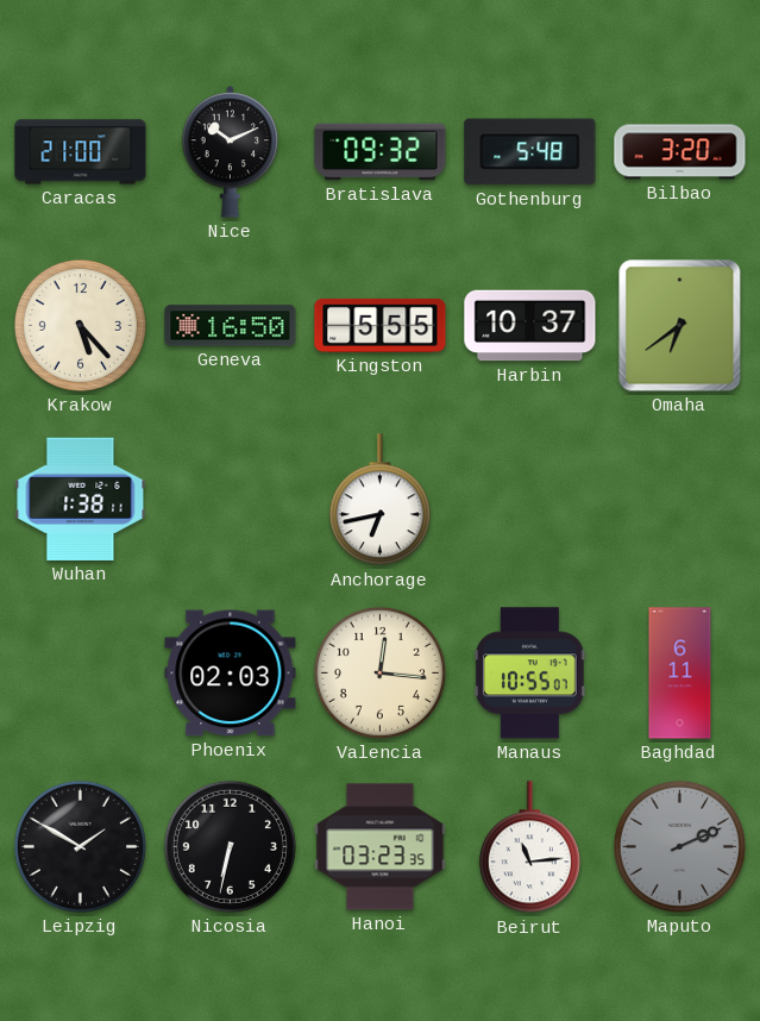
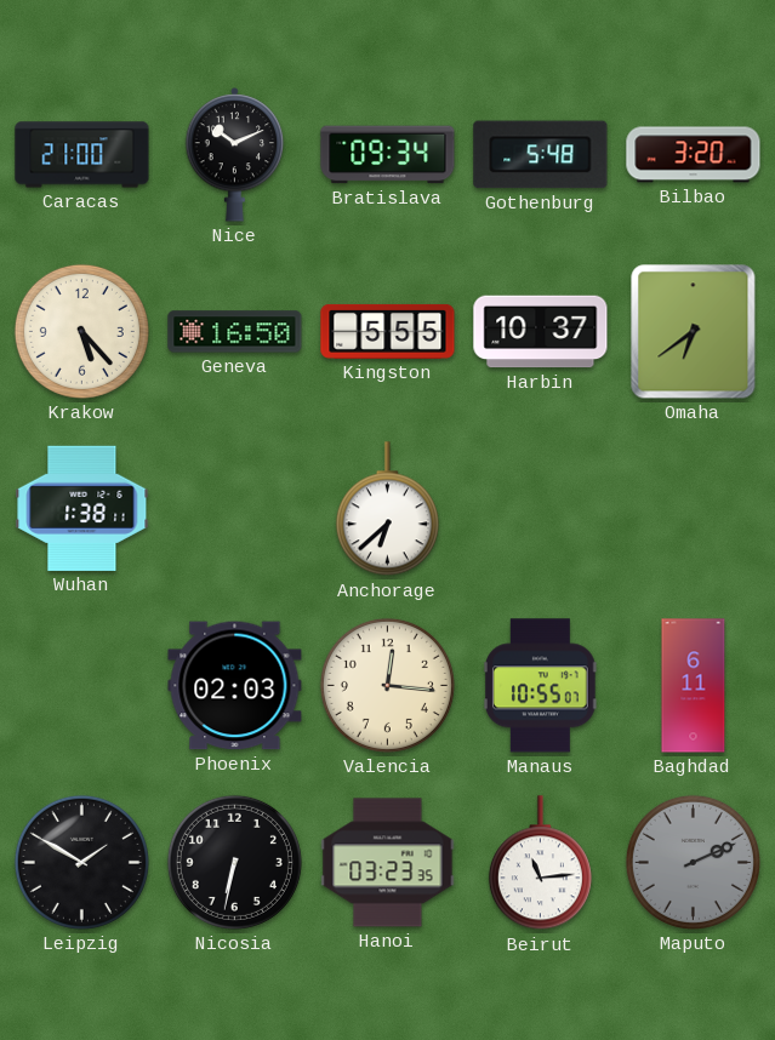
Bratislava: 09:32 -> 09:34 (388, 155)
Anchorage: 6:43 -> 6:38 (387, 509)
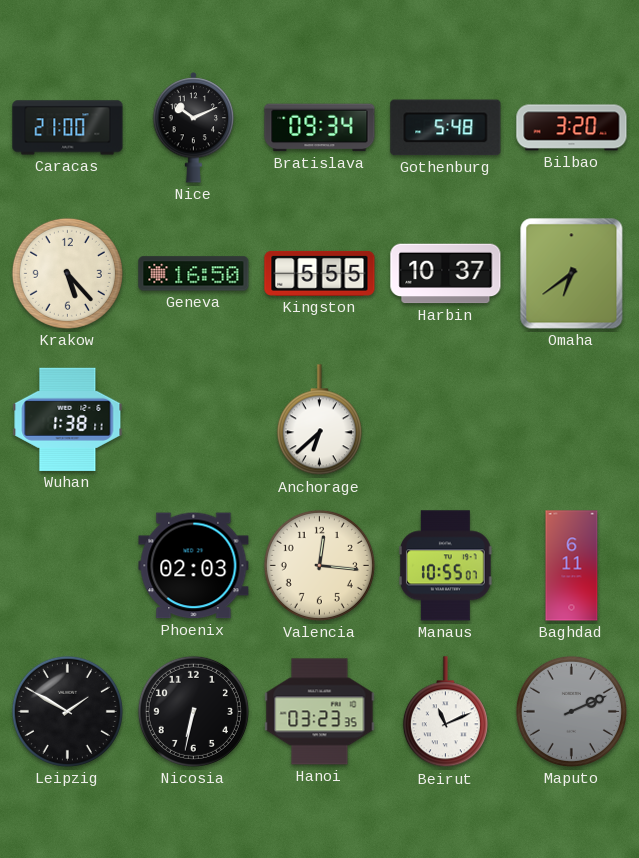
Beirut: 11:14 -> 11:11 (445, 712)
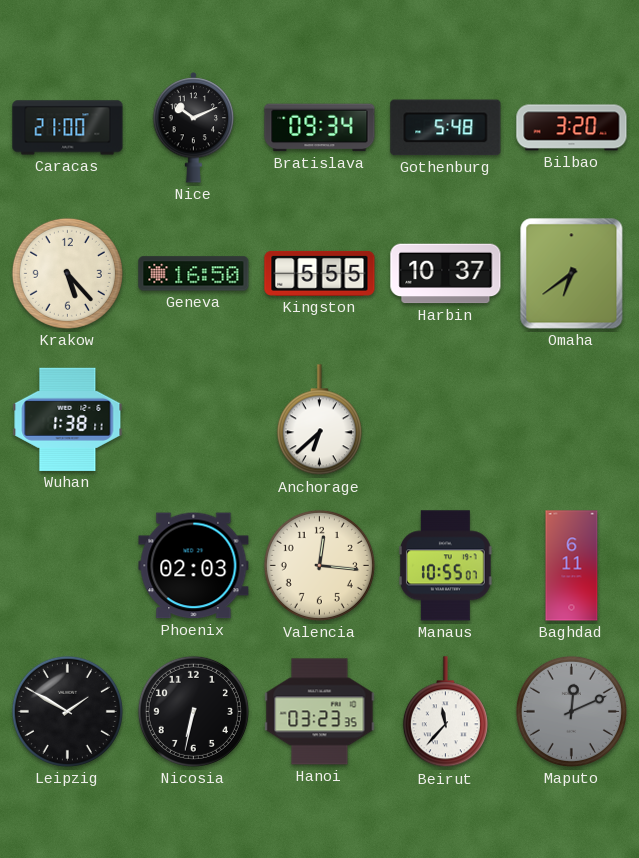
Beirut: 11:11 -> 11:37 (445, 712)
Maputo: 2:11 -> 12:11 (571, 711)
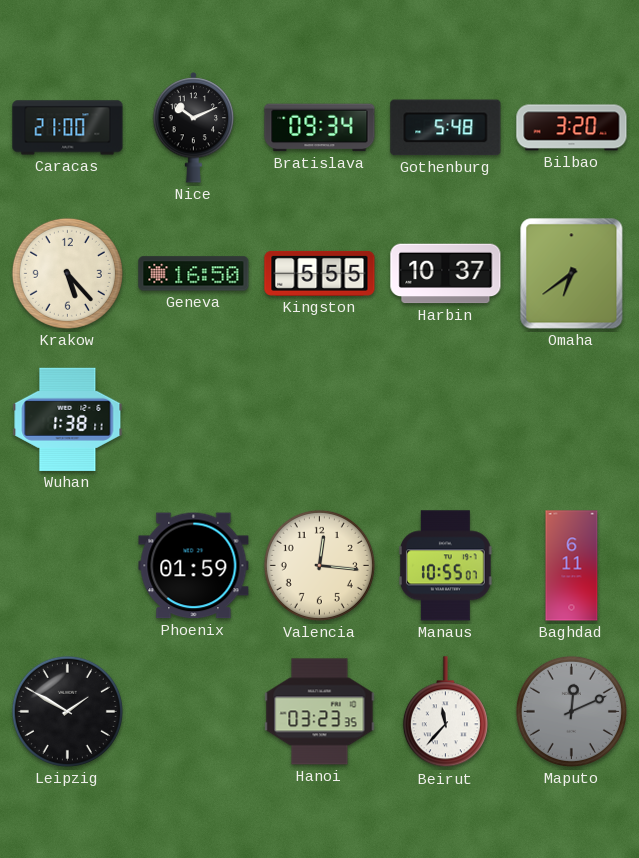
Anchorage: 6:38 -> none (319, 420)
Phoenix: 02:03 -> 01:59 (194, 566)
Nicosia: 6:32 -> none (193, 711)
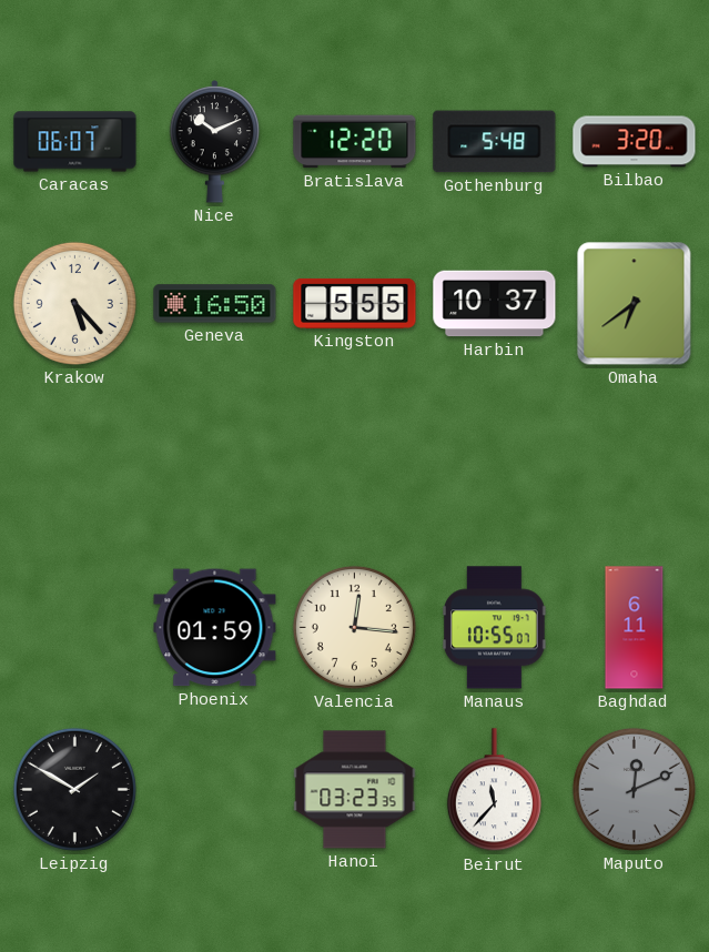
Caracas: 21:00 -> 06:07 (75, 142)
Bratislava: 09:34 -> 12:20 (355, 142)
Wuhan: 1:38 -> none (68, 419)
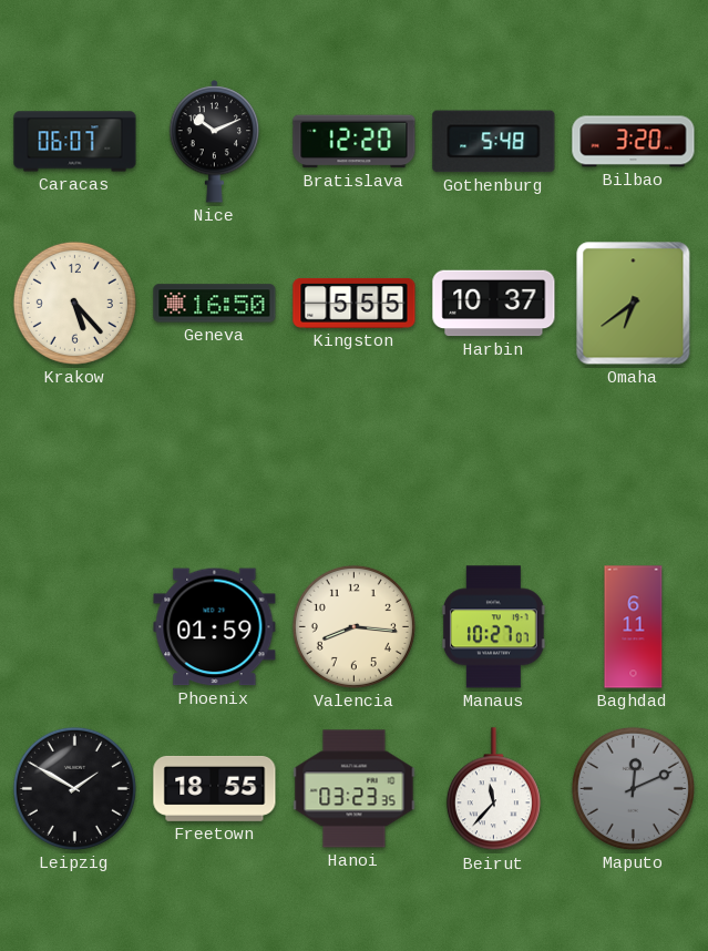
Valencia: 12:16 -> 8:16 (353, 626)
Manaus: 10:55 -> 10:27 (494, 627)
Freetown: none -> 18:55 (215, 788)
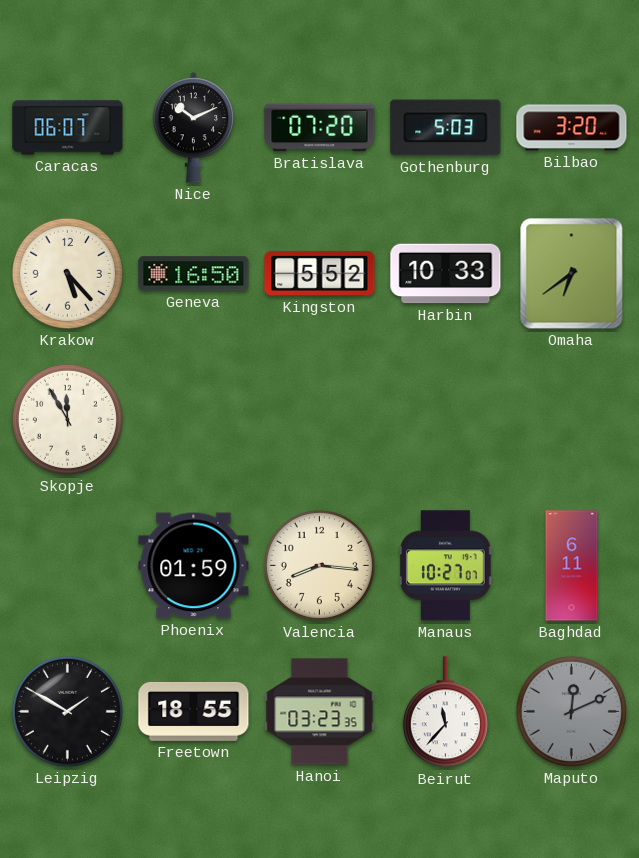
Bratislava: 12:20 -> 07:20 (320, 128)
Gothenburg: 5:48 -> 5:03 (446, 128)
Kingston: 5:55 -> 5:52 (320, 273)
Harbin: 10:37 -> 10:33 (446, 274)
Skopje: none -> 11:55 (67, 419)
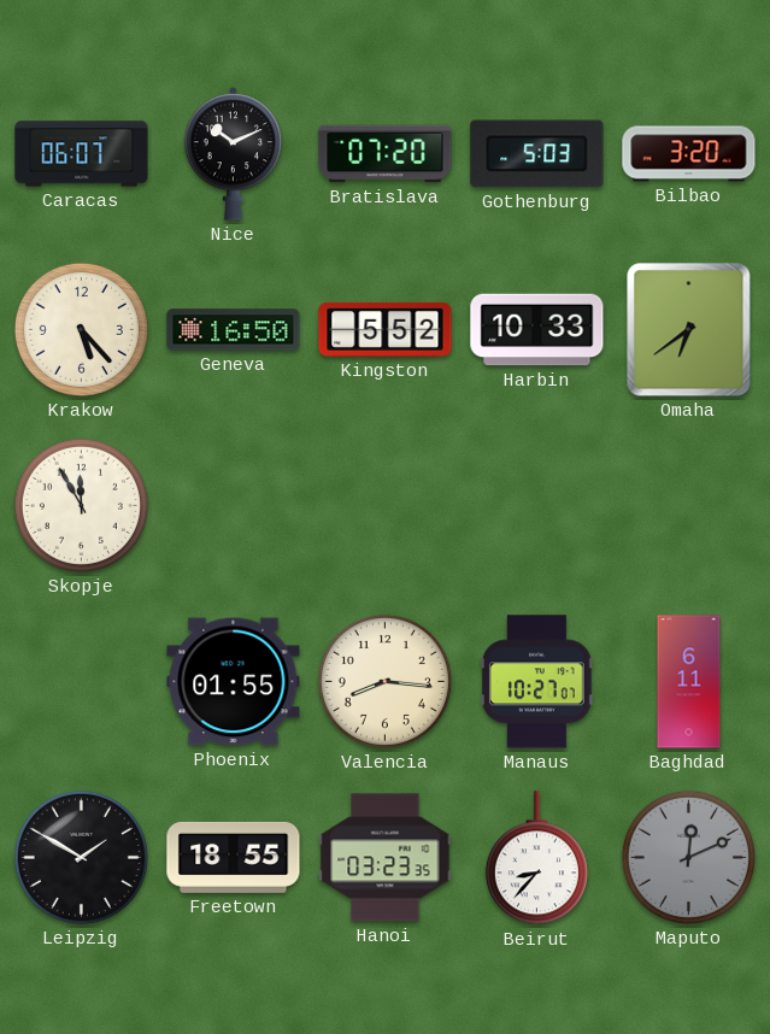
Phoenix: 01:59 -> 01:55 (234, 682)
Beirut: 11:37 -> 8:37 (536, 858)
